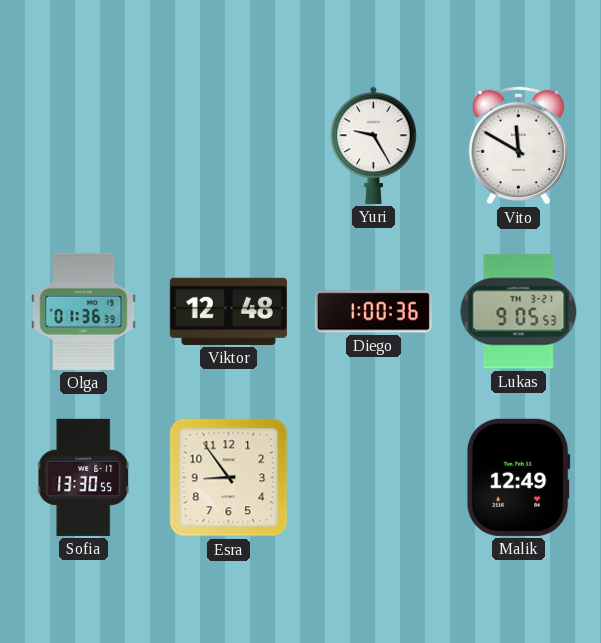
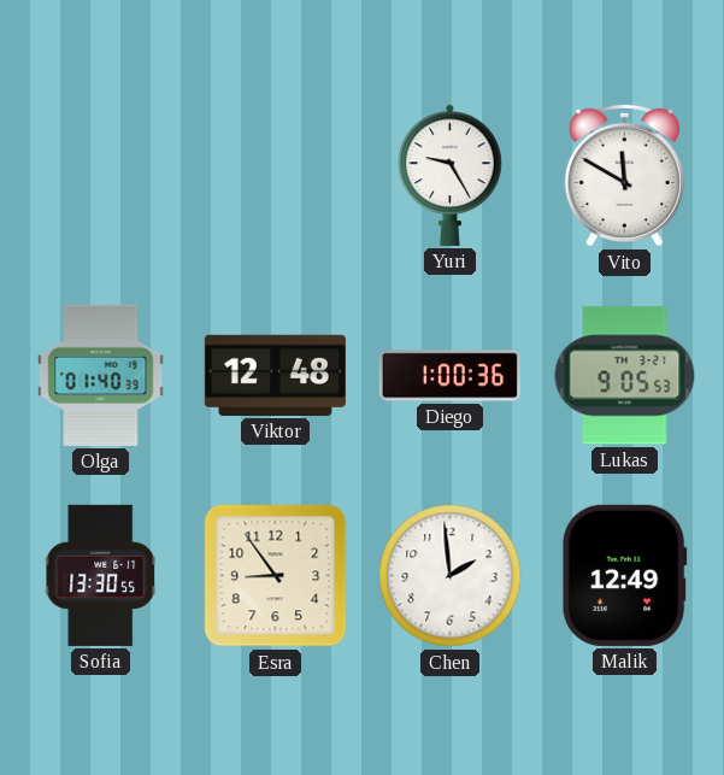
Olga: 01:36 -> 01:40 (101, 375)
Chen: none -> 1:59 (451, 576)
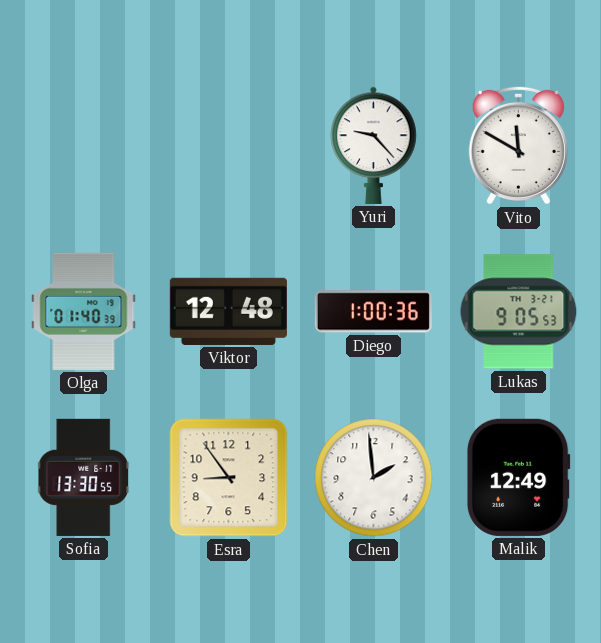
Yuri: 9:25 -> 9:23 (374, 145)
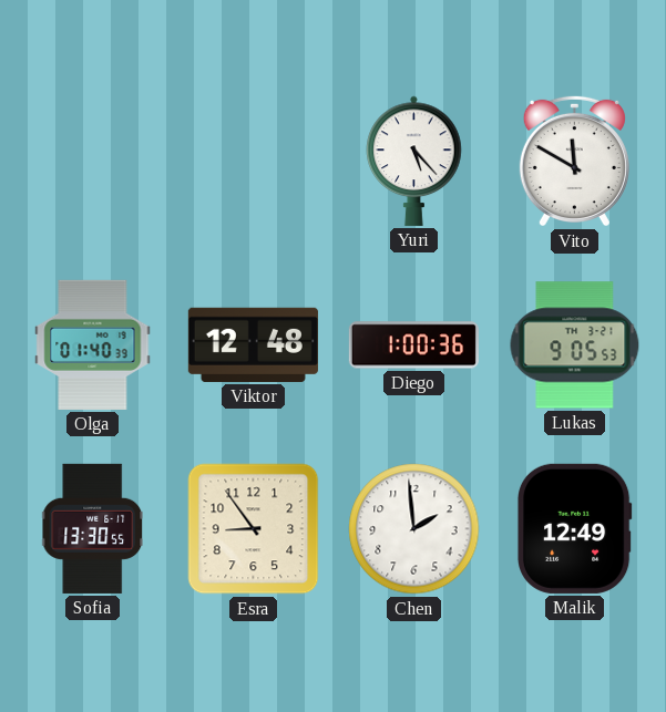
Yuri: 9:23 -> 5:23 (414, 161)
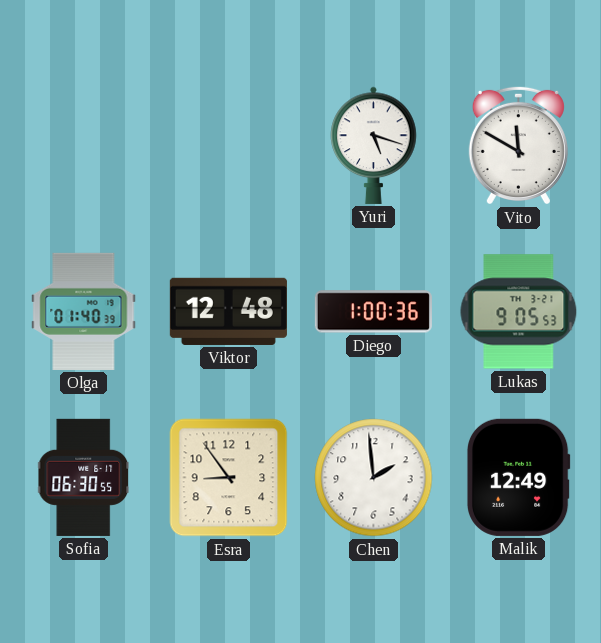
Yuri: 5:23 -> 5:18 (374, 145)
Sofia: 13:30 -> 06:30 (84, 477)
